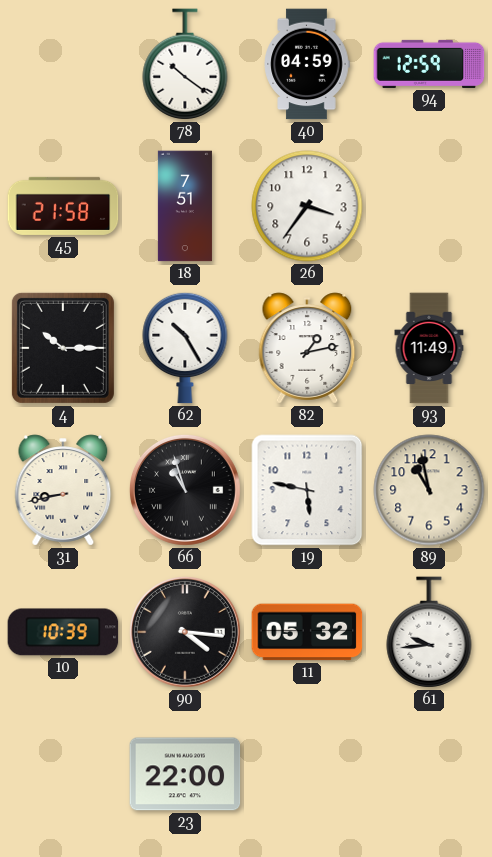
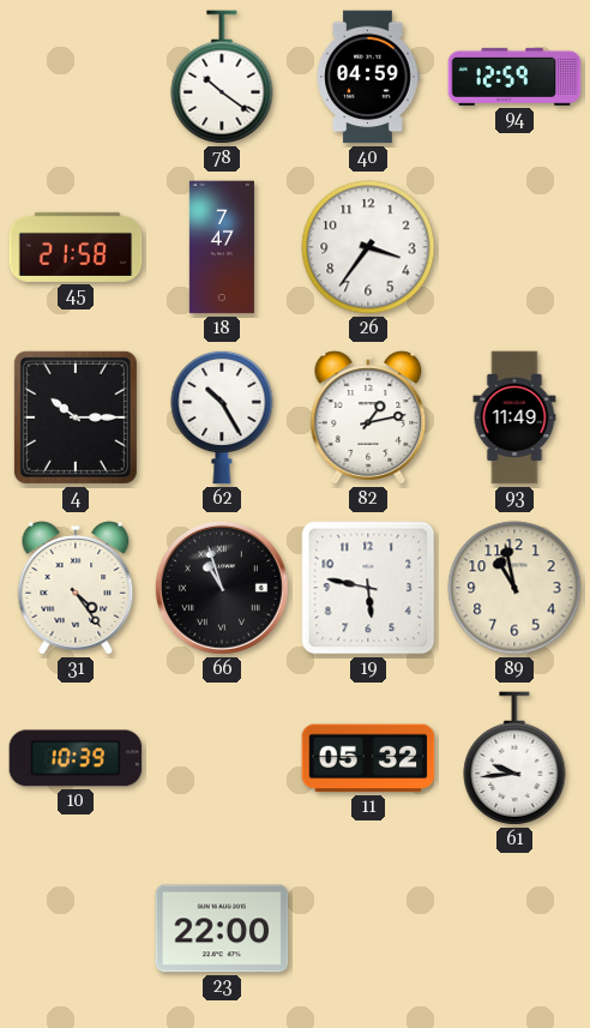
18: 7:51 -> 7:47 (222, 247)
31: 8:43 -> 4:24 (76, 588)
90: 4:16 -> none (185, 632)
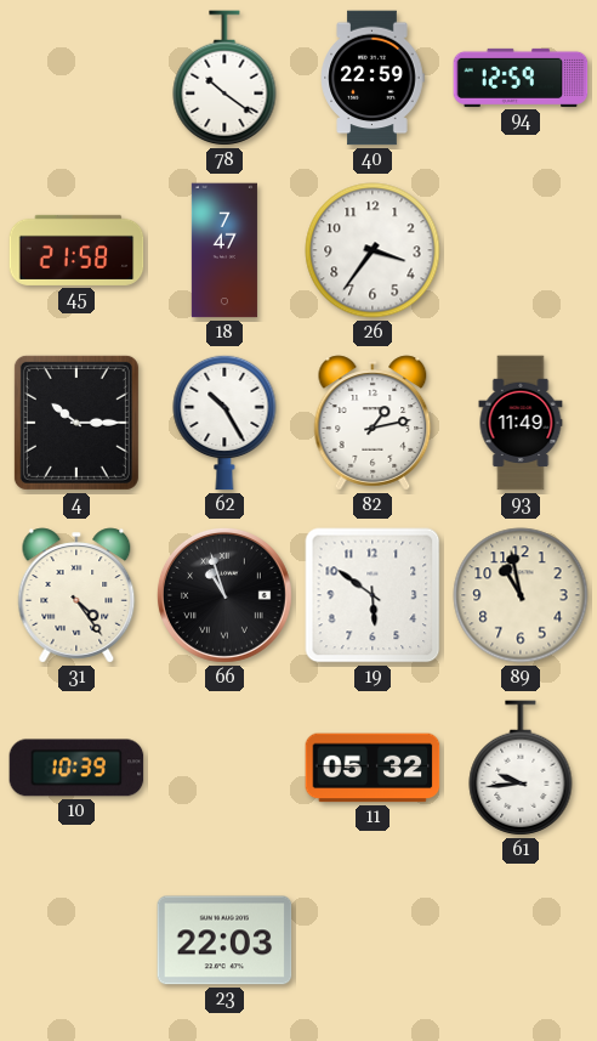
40: 04:59 -> 22:59 (373, 78)
19: 5:47 -> 5:51 (373, 595)
23: 22:00 -> 22:03 (224, 940)
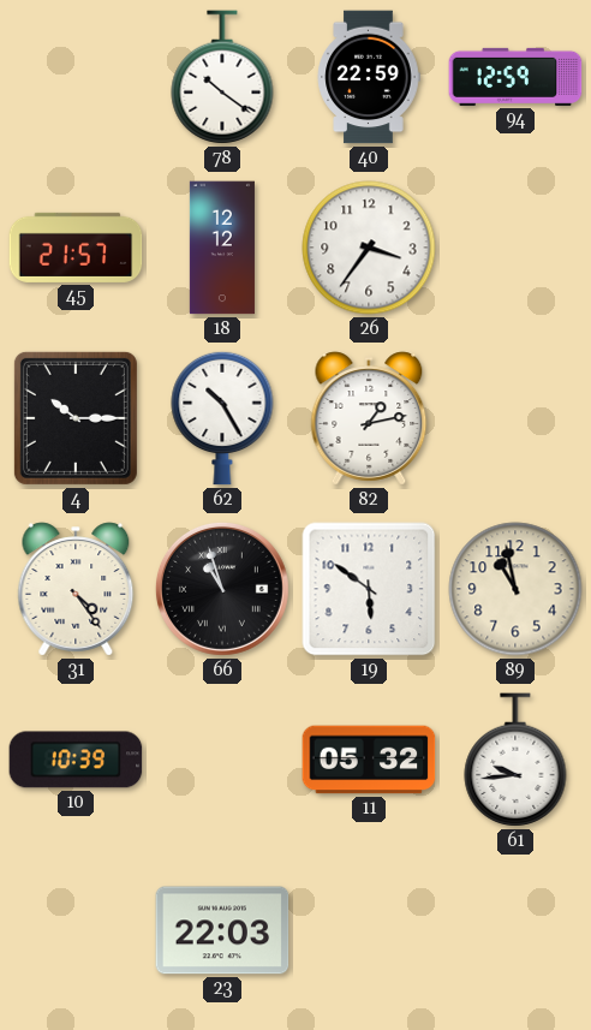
45: 21:58 -> 21:57 (76, 248)
18: 7:47 -> 12:12 (222, 248)
93: 11:49 -> none (521, 423)
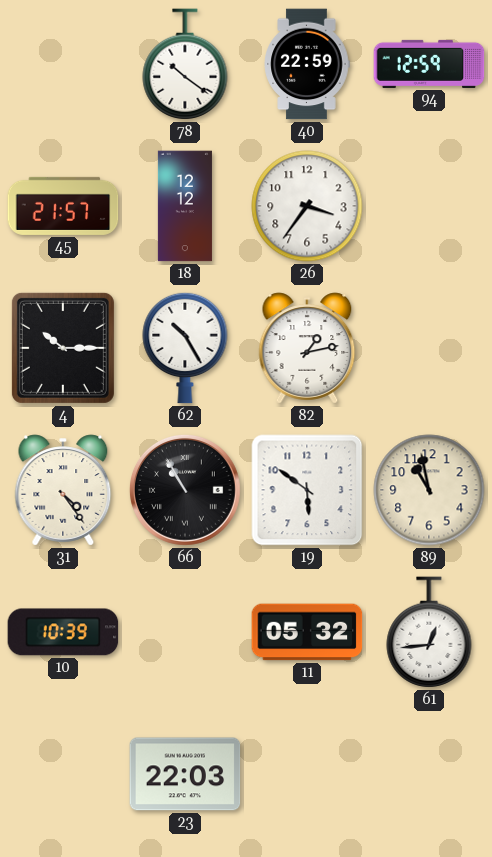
66: 10:57 -> 10:55 (185, 490)
61: 9:44 -> 12:44 (429, 632)
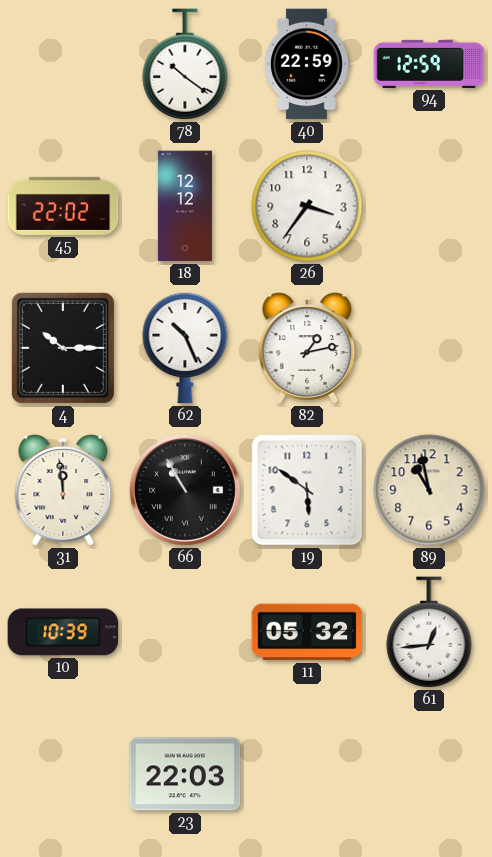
45: 21:57 -> 22:02 (63, 206)
62: 10:25 -> 10:26 (185, 348)
31: 4:24 -> 11:59 (63, 490)
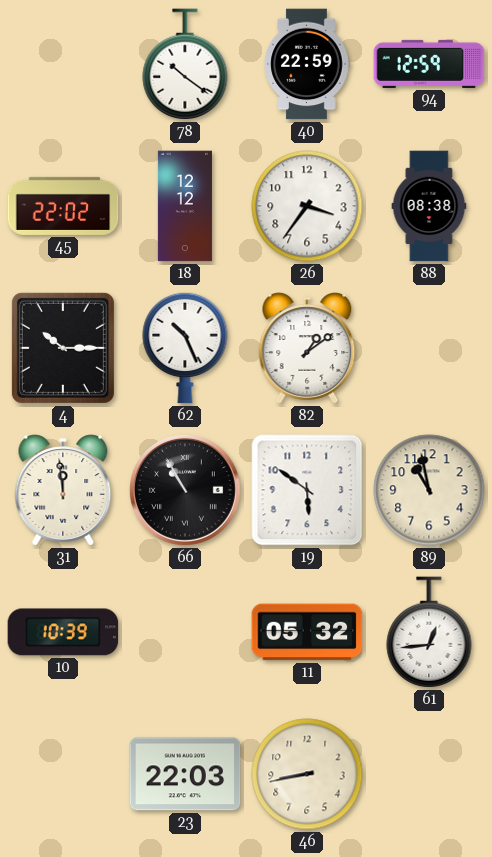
88: none -> 08:38 (429, 206)
82: 1:13 -> 1:09 (307, 348)
46: none -> 8:43 (307, 774)
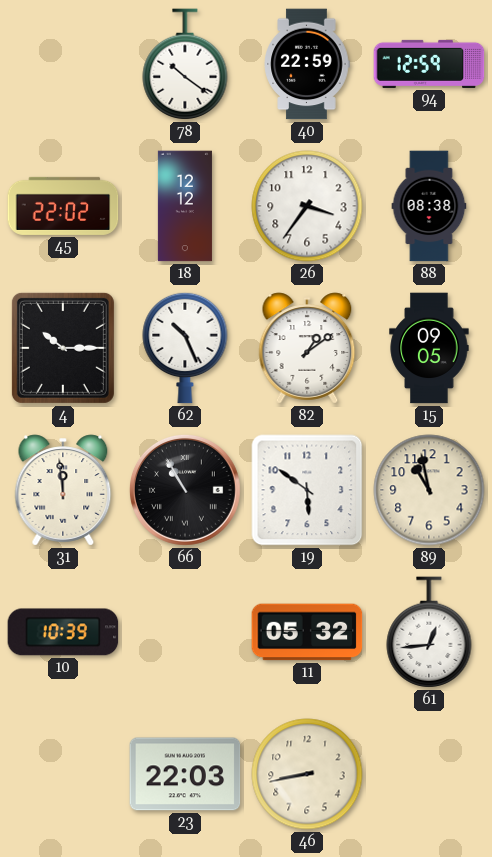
15: none -> 09:05 (429, 348)
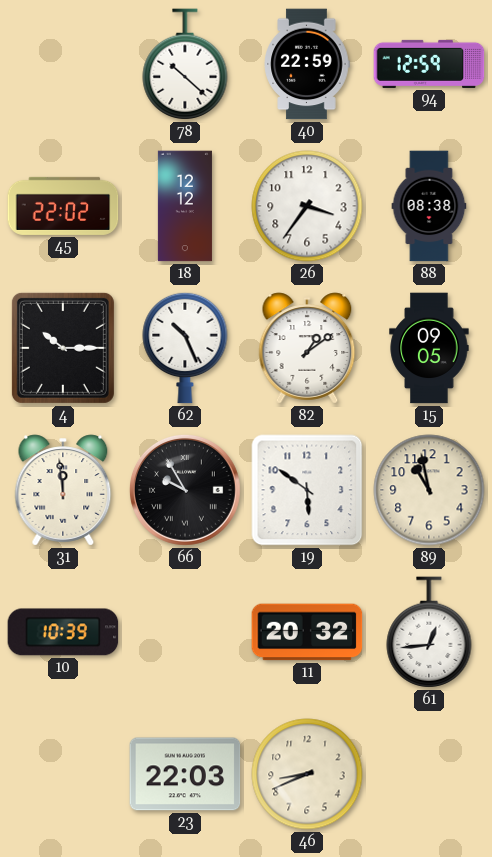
78: 10:21 -> 10:22 (185, 64)
66: 10:55 -> 9:55 (185, 490)
11: 05:32 -> 20:32 (307, 632)
46: 8:43 -> 8:41 (307, 774)
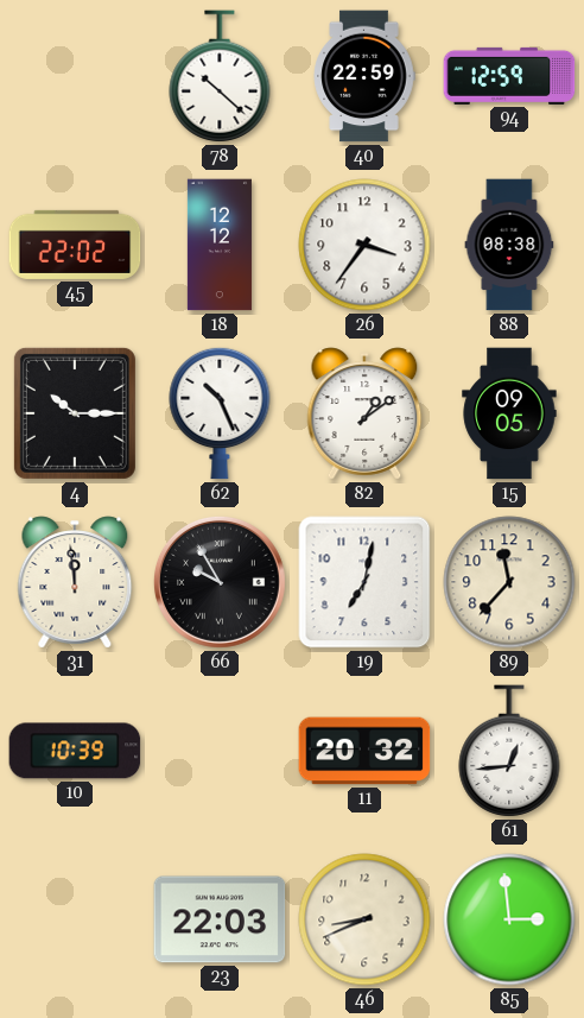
19: 5:51 -> 7:02 (364, 582)
89: 10:58 -> 11:37 (509, 582)
85: none -> 2:59 (509, 919)
